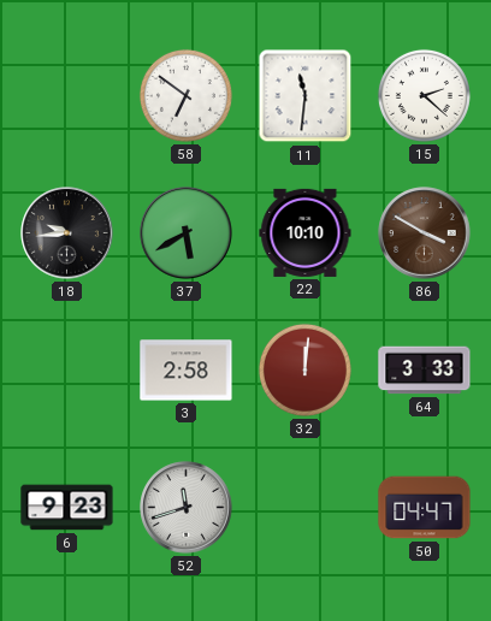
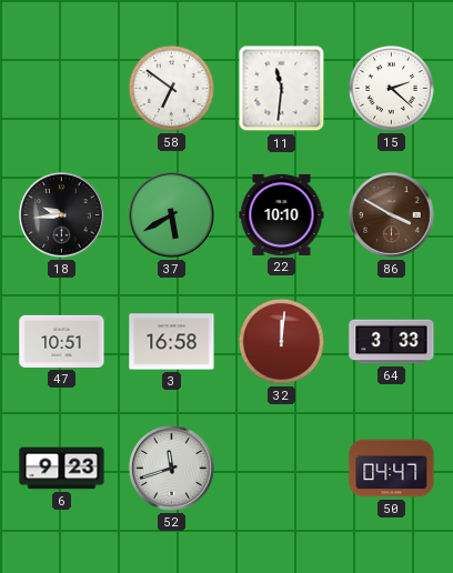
47: none -> 10:51 (62, 341)
3: 2:58 -> 16:58 (172, 342)
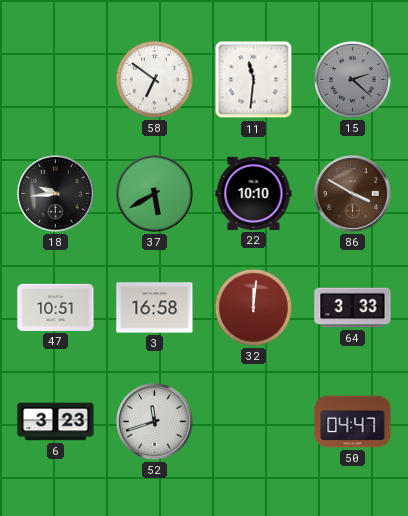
15 dial: white -> grey (352, 79)
6: 9:23 -> 3:23 (56, 422)
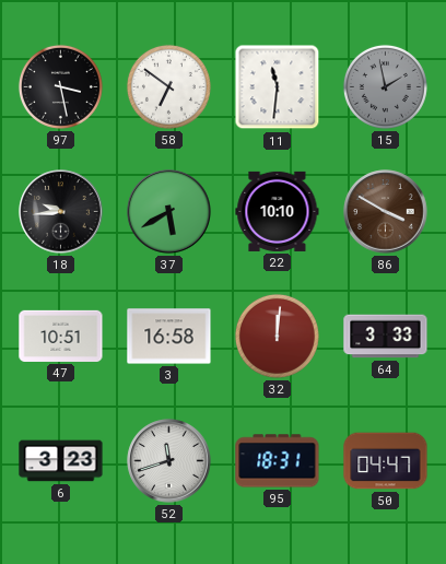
97: none -> 3:28 (60, 86)
15: 2:22 -> 1:58 (385, 86)
95: none -> 18:31 (278, 461)
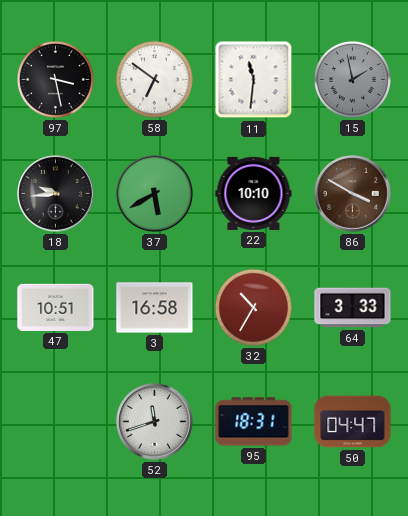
32: 12:01 -> 10:35 (253, 307)
6: 3:23 -> none (61, 461)
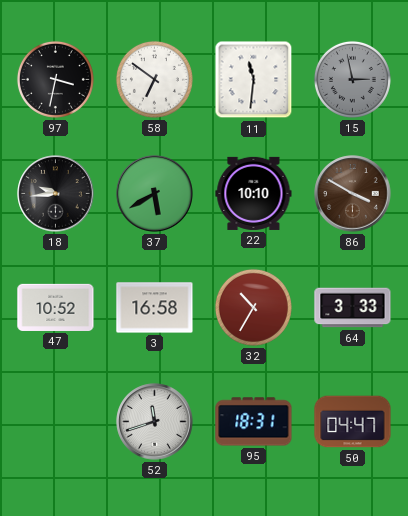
97: 3:28 -> 3:32 (55, 79)
15: 1:58 -> 2:58 (352, 79)
47: 10:51 -> 10:52 (56, 307)
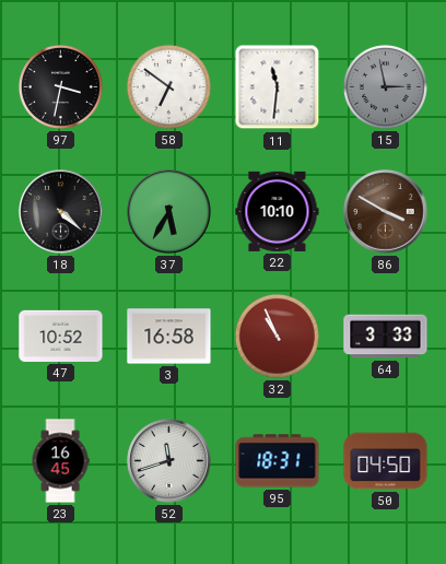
18: 9:44 -> 4:22 (61, 212)
37: 5:40 -> 5:35 (169, 212)
32: 10:35 -> 10:56 (277, 336)
23: none -> 16:45 (60, 461)
50: 04:47 -> 04:50 (386, 461)
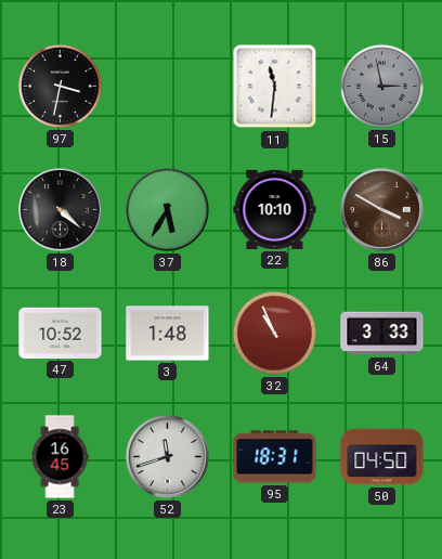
58: 6:51 -> none (168, 86)
3: 16:58 -> 1:48 (168, 334)
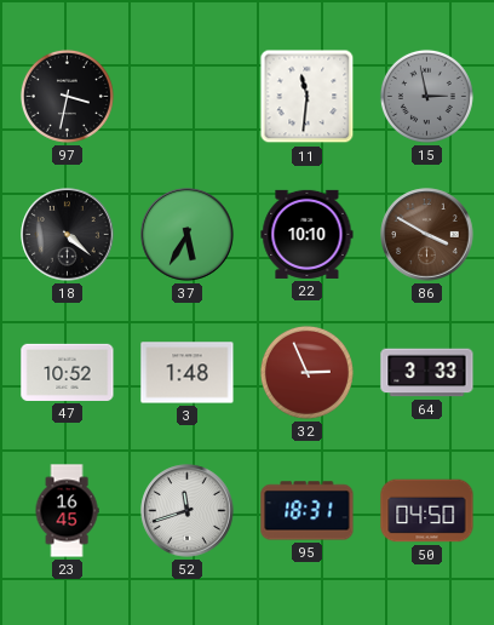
32: 10:56 -> 2:56 (306, 372)
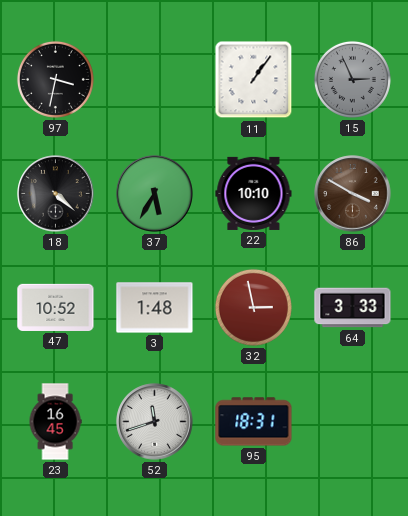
11: 11:31 -> 1:06 (254, 80)
15: 2:58 -> 2:56 (352, 79)
32: 2:56 -> 2:58 (253, 307)
50: 04:50 -> none (427, 511)
